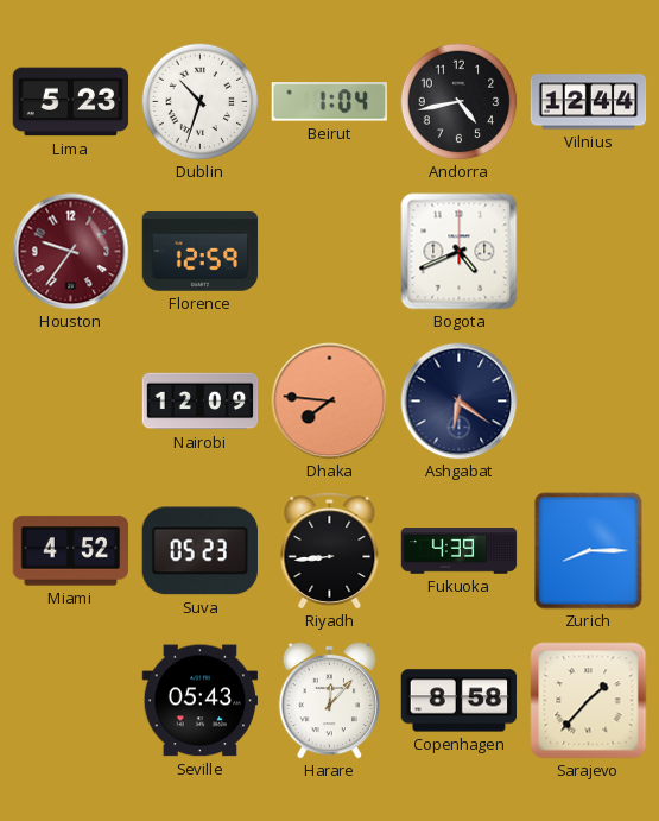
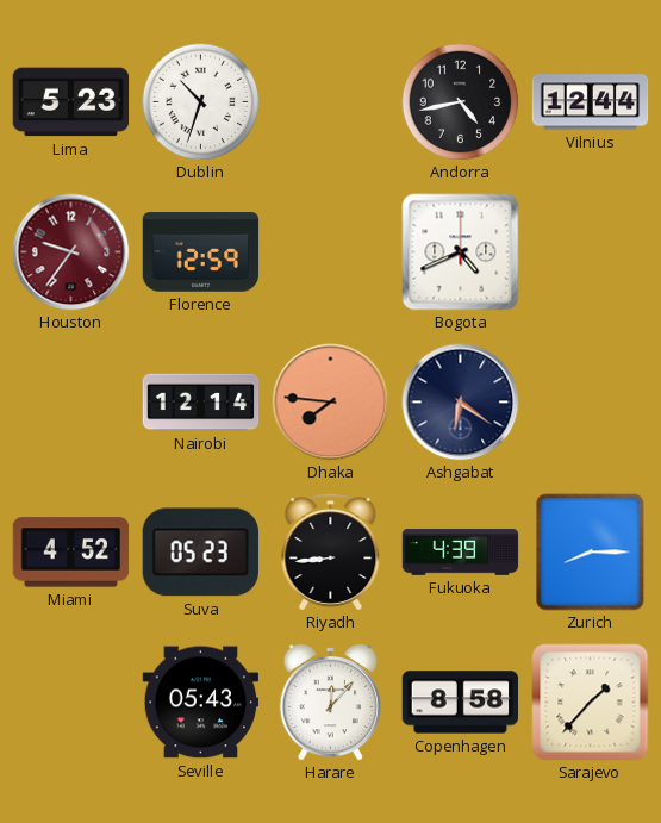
Beirut: 1:04 -> none (329, 102)
Nairobi: 12:09 -> 12:14 (201, 403)
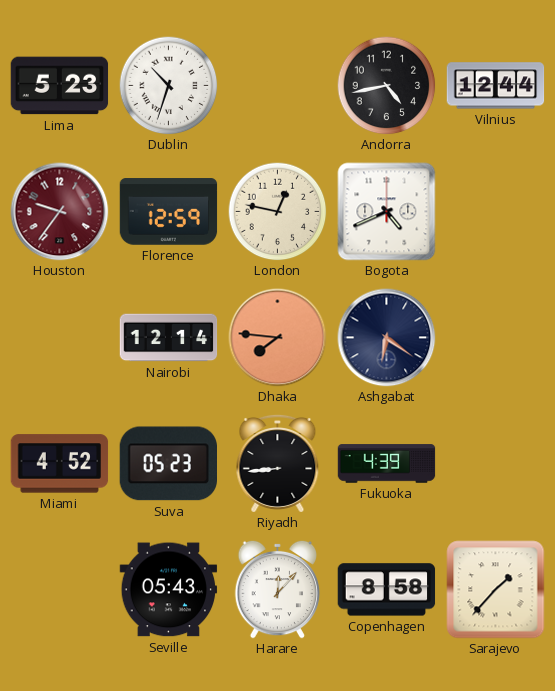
London: none -> 12:47 (278, 212)
Zurich: 8:15 -> none (591, 553)
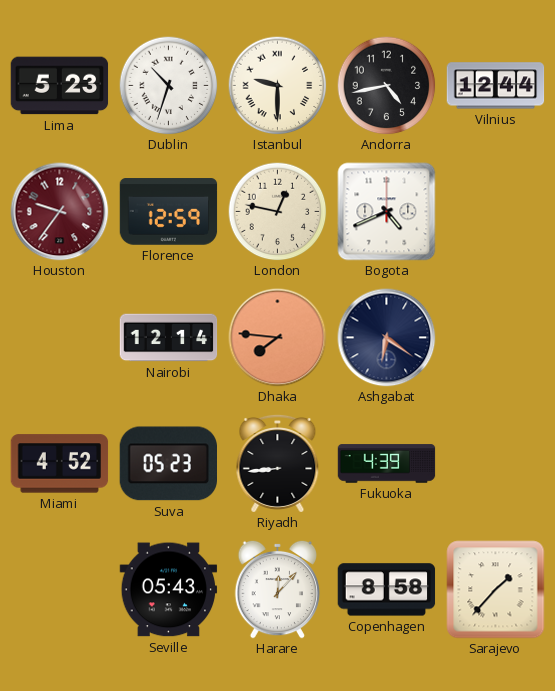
Istanbul: none -> 9:30 (278, 86)
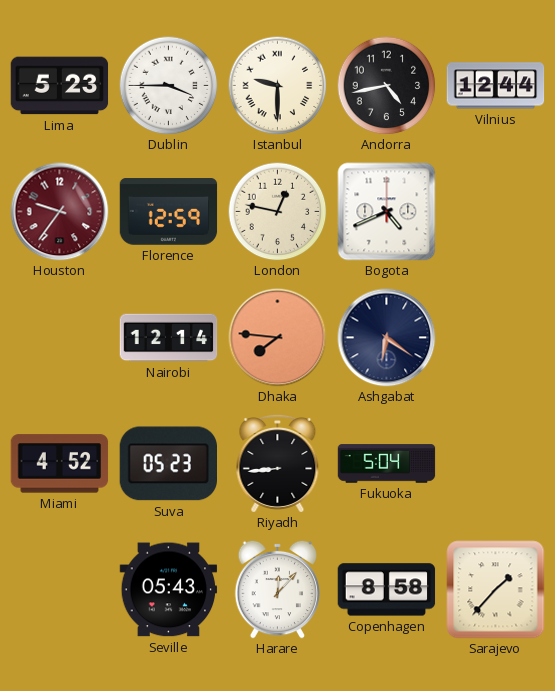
Dublin: 10:33 -> 3:45 (169, 86)
Fukuoka: 4:39 -> 5:04 (387, 464)
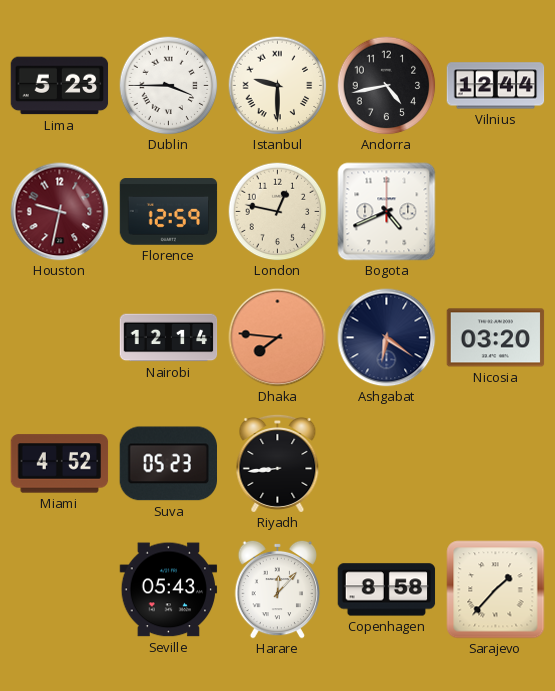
Houston: 9:36 -> 9:32 (60, 212)
Nicosia: none -> 03:20 (496, 338)
Fukuoka: 5:04 -> none (387, 464)
